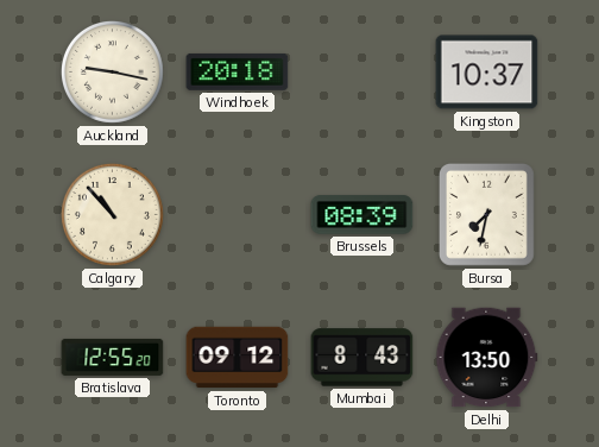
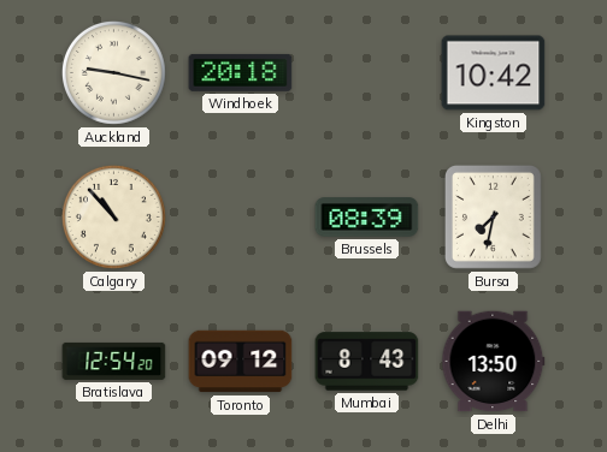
Kingston: 10:37 -> 10:42 (494, 73)
Bratislava: 12:55 -> 12:54 (114, 361)
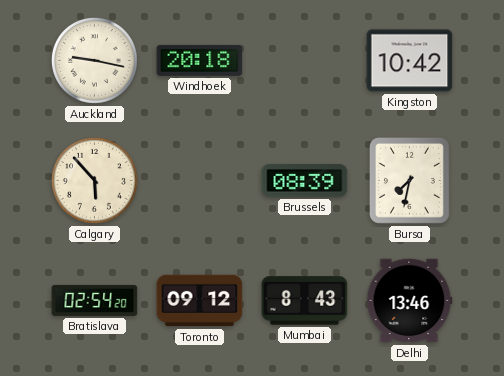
Calgary: 10:53 -> 5:53 (94, 180)
Bratislava: 12:54 -> 02:54 (95, 300)
Delhi: 13:50 -> 13:46 (410, 301)
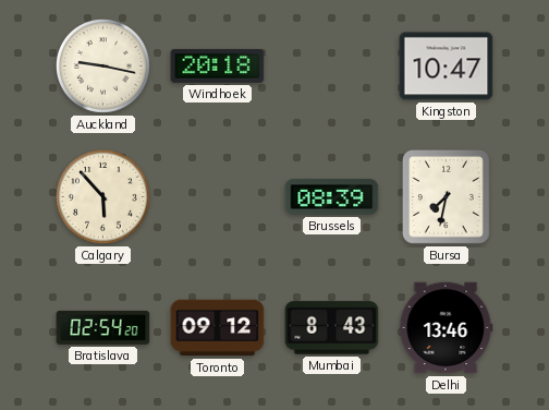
Kingston: 10:42 -> 10:47 (447, 67)
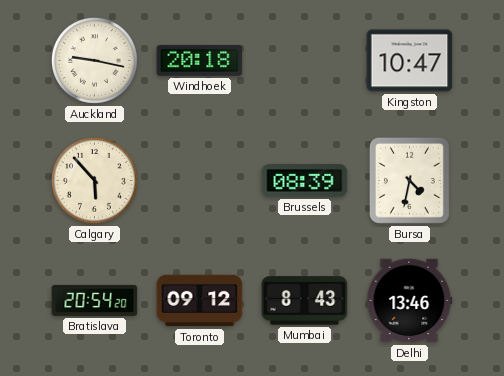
Bursa: 7:32 -> 4:32 (409, 180)
Bratislava: 02:54 -> 20:54 (95, 300)
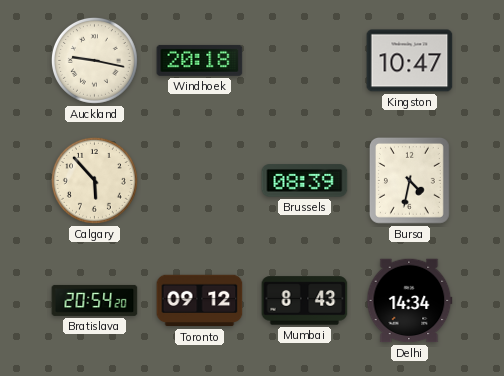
Delhi: 13:46 -> 14:34 (410, 301)
